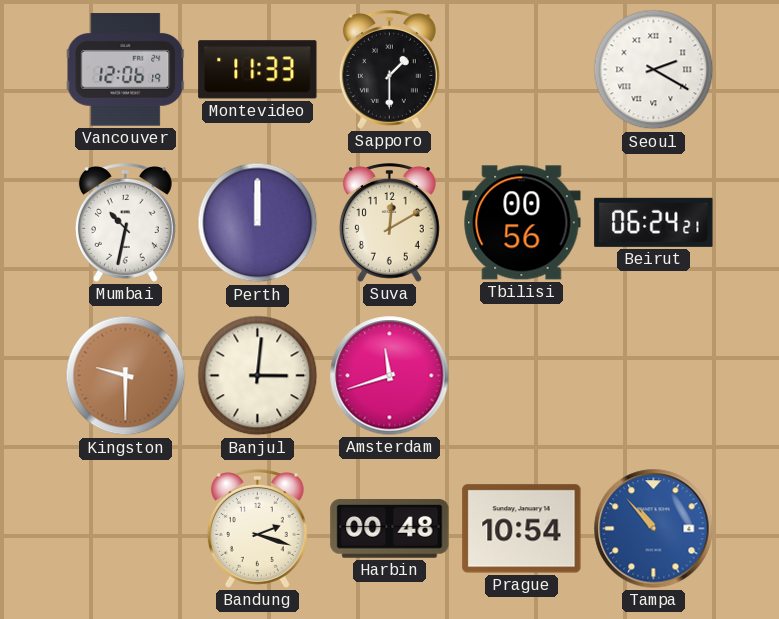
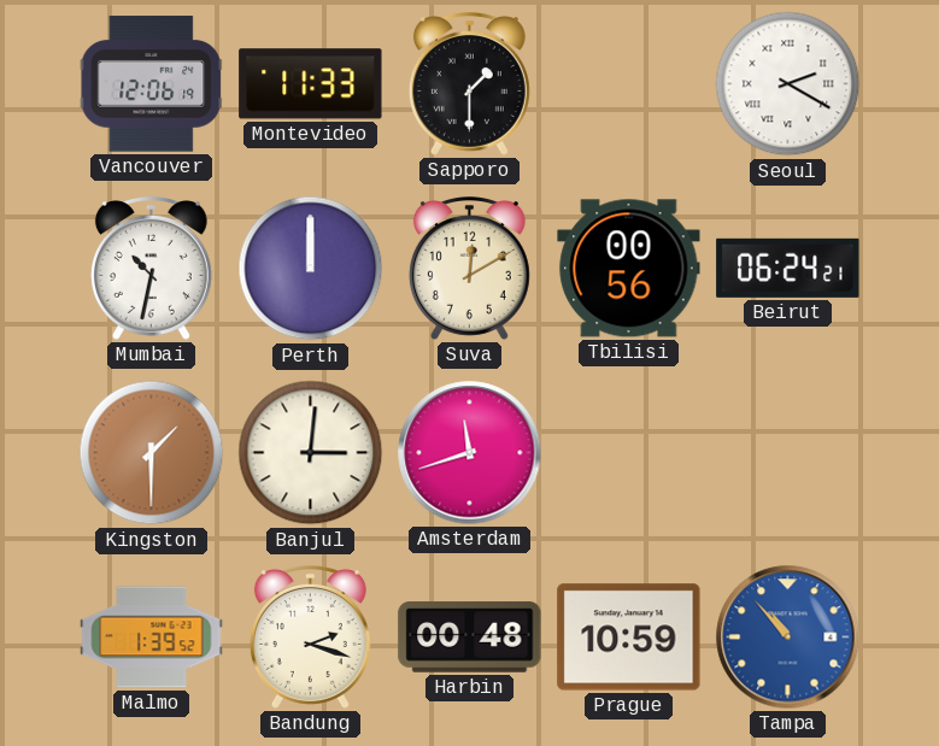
Kingston: 9:30 -> 1:30 (152, 453)
Malmo: none -> 1:39 (152, 638)
Prague: 10:54 -> 10:59 (629, 638)
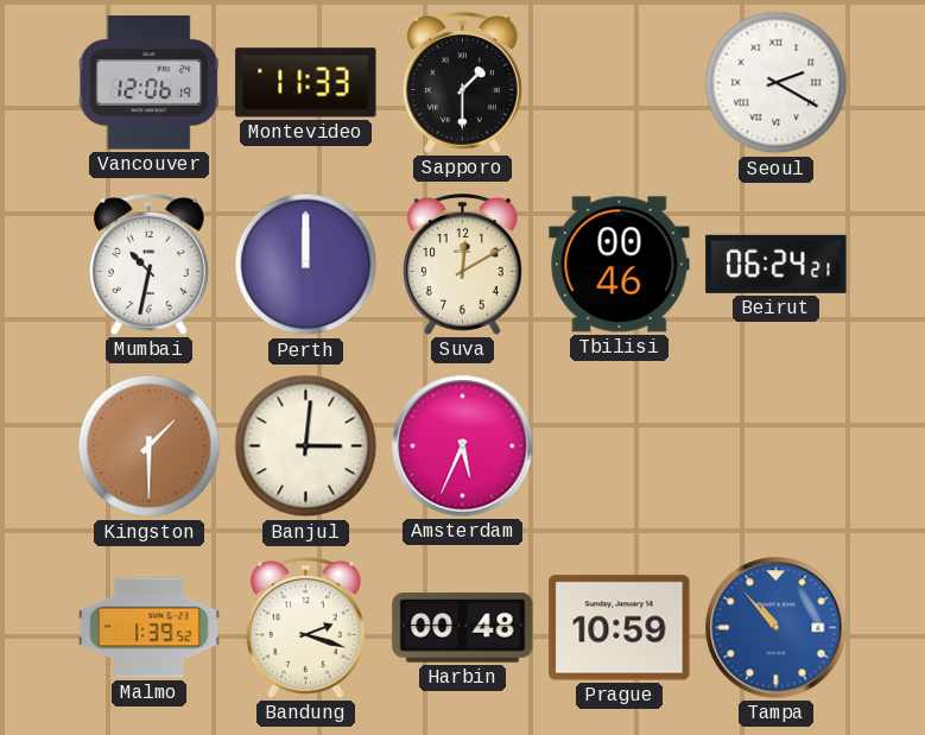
Tbilisi: 00:56 -> 00:46 (620, 265)
Amsterdam: 11:42 -> 5:34 (463, 446)
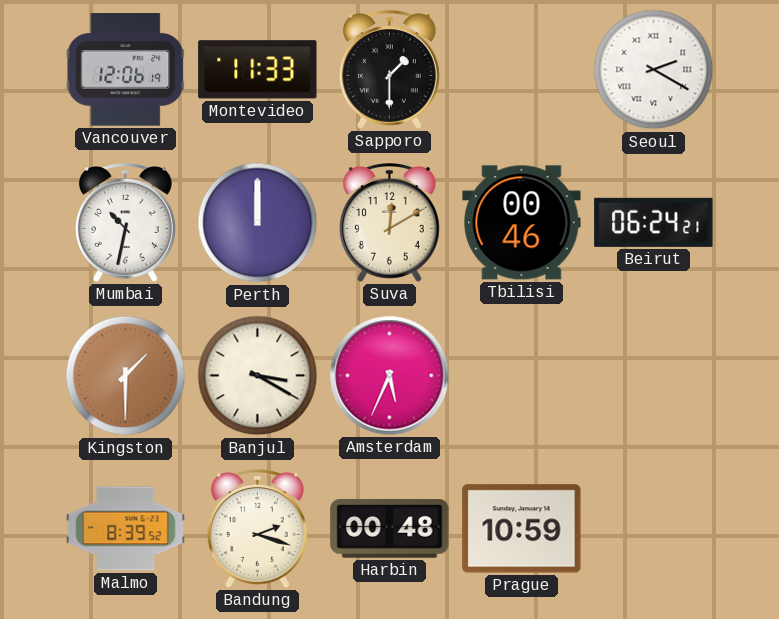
Banjul: 3:01 -> 3:20 (258, 376)
Malmo: 1:39 -> 8:39 (126, 529)
Tampa: 10:53 -> none (777, 628)
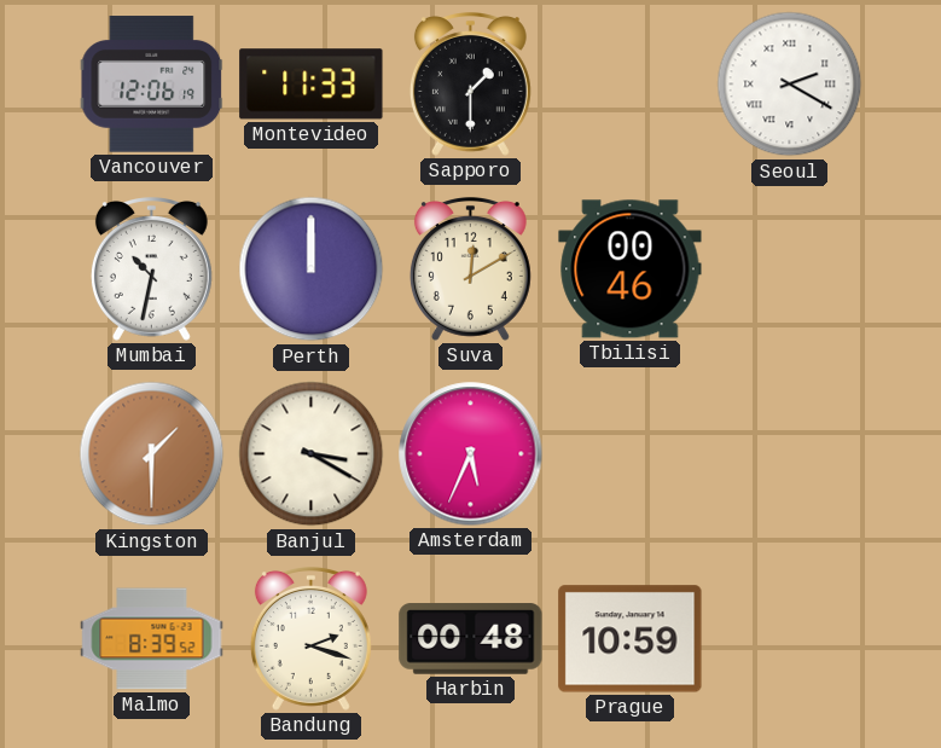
Beirut: 06:24 -> none (654, 222)
